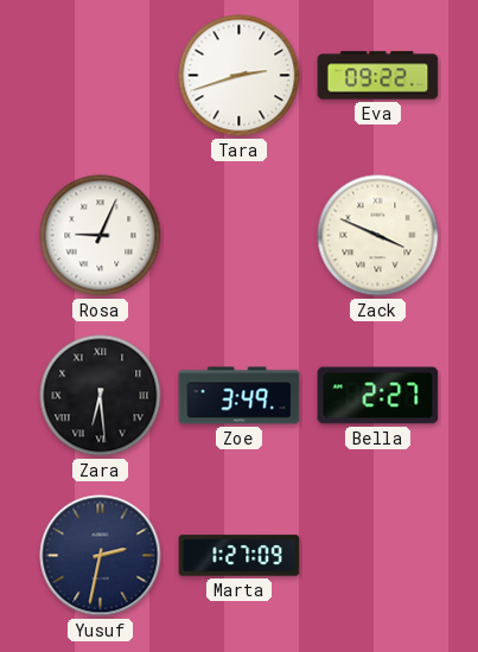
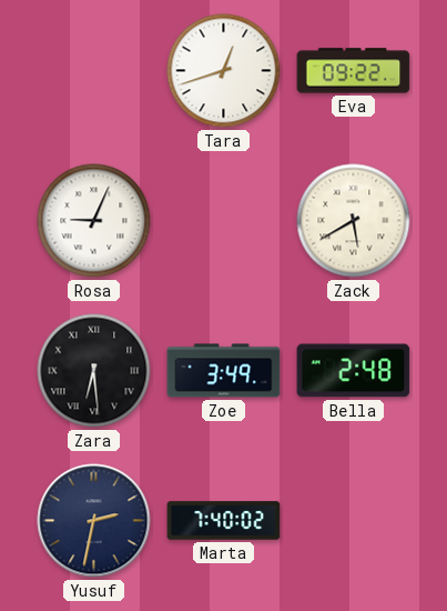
Tara: 2:42 -> 12:42 (224, 71)
Zack: 3:49 -> 5:40 (354, 221)
Bella: 2:27 -> 2:48 (354, 371)
Marta: 1:27 -> 7:40 (224, 521)
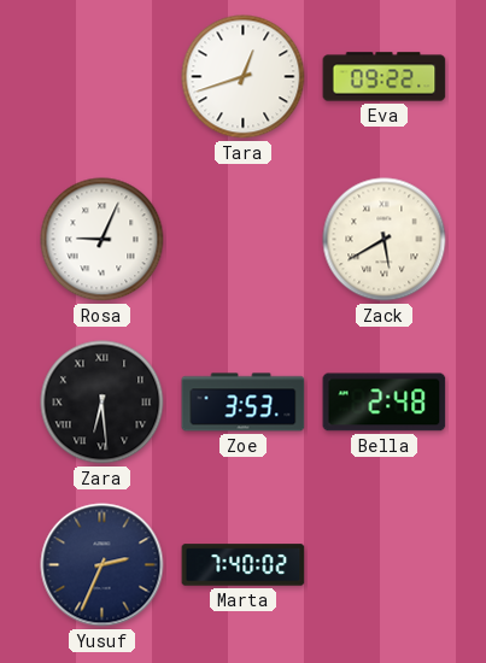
Zoe: 3:49 -> 3:53 (244, 403)
Yusuf: 2:32 -> 2:34 (103, 565)
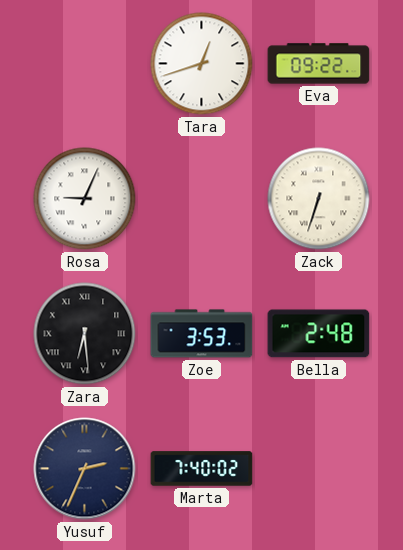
Zack: 5:40 -> 6:33 (319, 199)
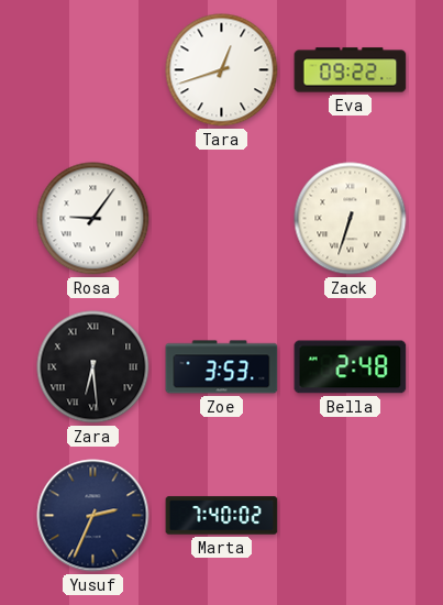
Rosa: 9:04 -> 9:06 (93, 219)
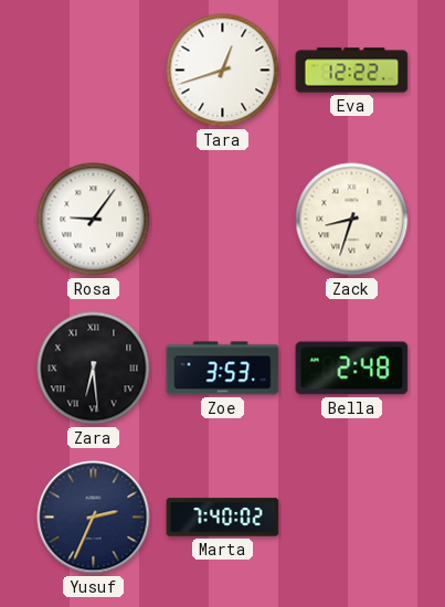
Eva: 09:22 -> 12:22 (352, 71)
Zack: 6:33 -> 8:33 (352, 220)
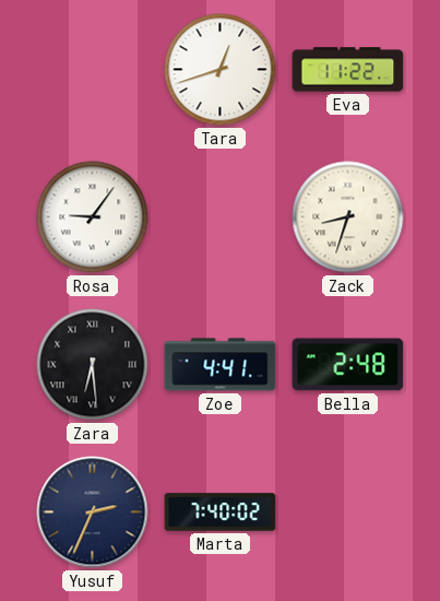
Eva: 12:22 -> 11:22 (348, 70)
Zoe: 3:53 -> 4:41 (221, 365)
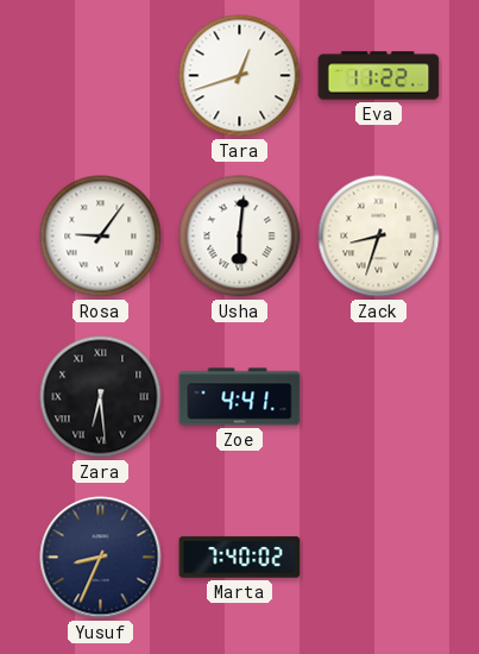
Usha: none -> 6:01 (240, 237)
Bella: 2:48 -> none (348, 365)
Yusuf: 2:34 -> 8:34 (101, 558)
